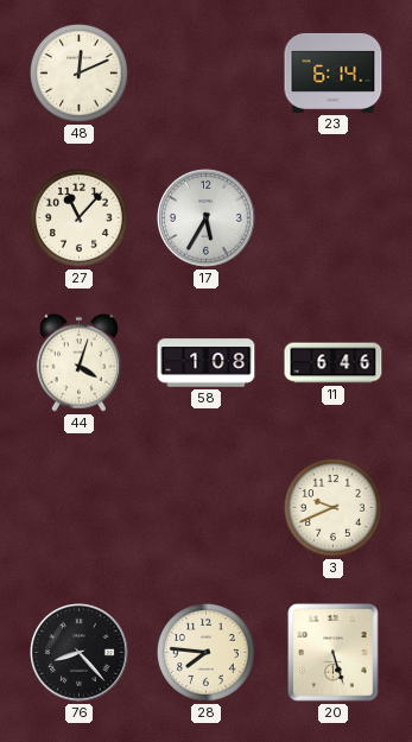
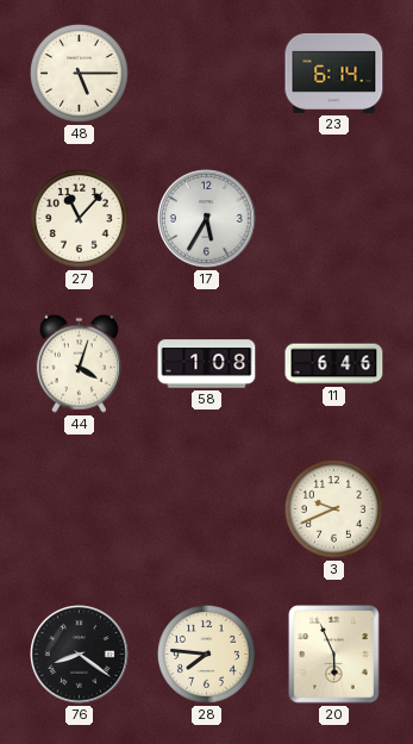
48: 12:11 -> 5:15 (79, 73)
76: 8:23 -> 8:21 (80, 655)
20: 5:27 -> 5:56 (334, 655)
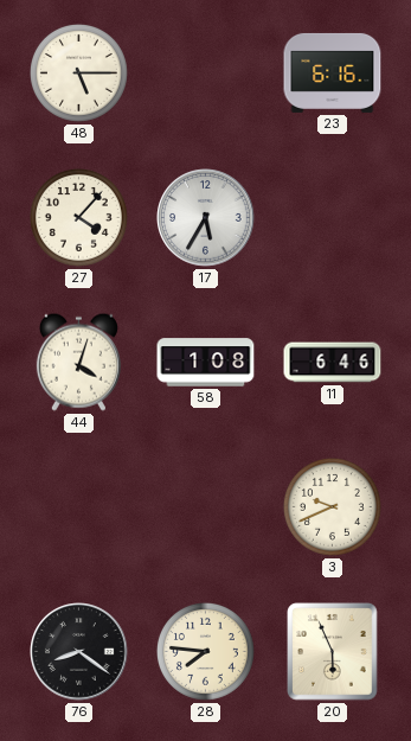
23: 6:14 -> 6:16 (333, 72)
27: 11:07 -> 4:07 (78, 217)
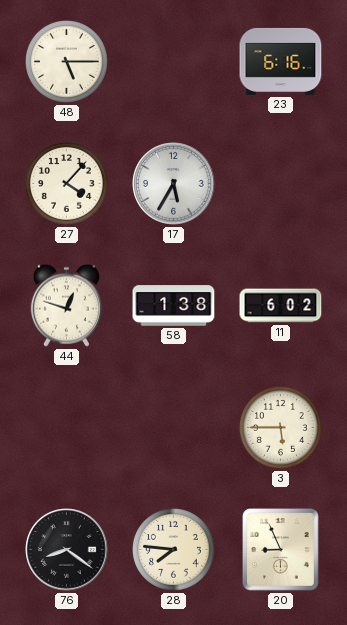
44: 4:03 -> 12:48 (66, 305)
58: 1:08 -> 1:38 (174, 306)
11: 6:46 -> 6:02 (281, 306)
3: 9:41 -> 5:45 (280, 427)
20: 5:56 -> 8:56 (281, 550)
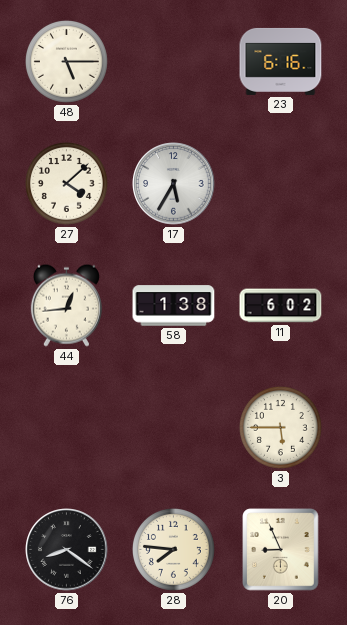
27: 4:07 -> 4:08 (66, 183)
44: 12:48 -> 12:44 (66, 305)
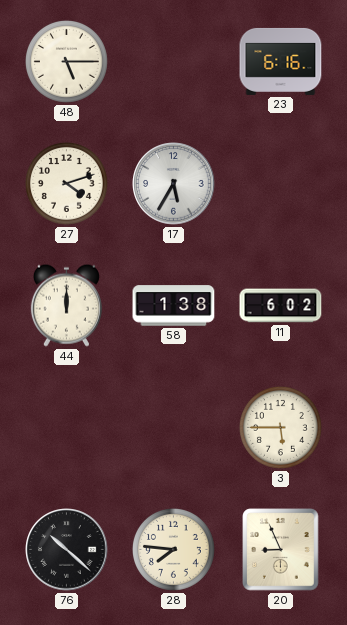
27: 4:08 -> 4:12 (66, 183)
44: 12:44 -> 12:00 (66, 305)
76: 8:21 -> 10:22 (67, 550)
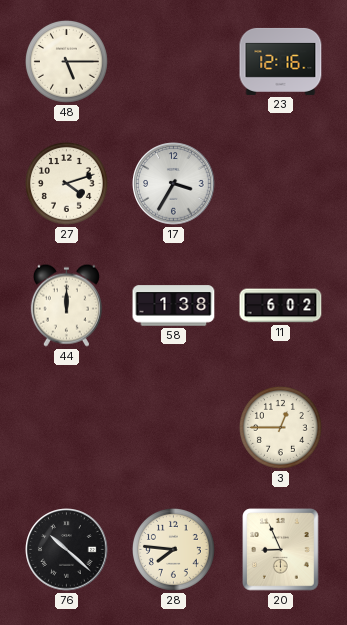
23: 6:16 -> 12:16 (281, 61)
17: 5:35 -> 3:35 (174, 184)
3: 5:45 -> 12:45 (280, 427)
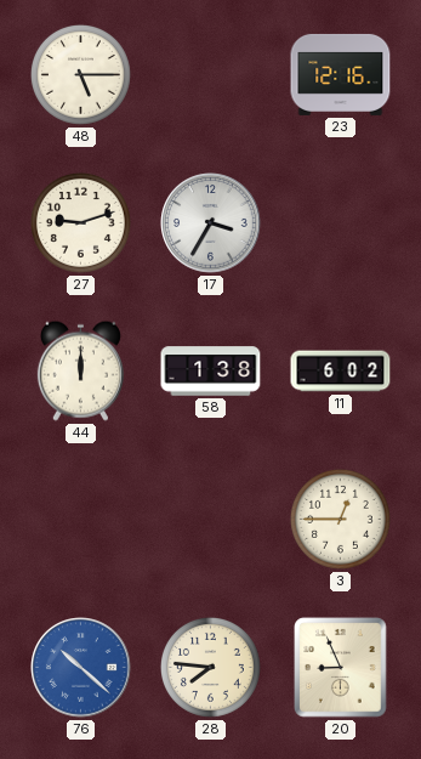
27: 4:12 -> 9:12 (80, 222)
76 dial: black -> blue (81, 668)
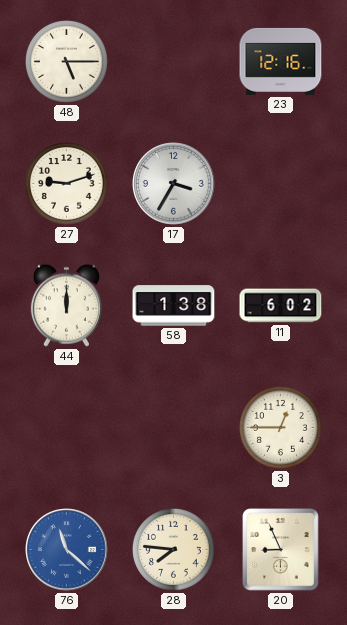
76: 10:22 -> 11:22 (67, 550)
